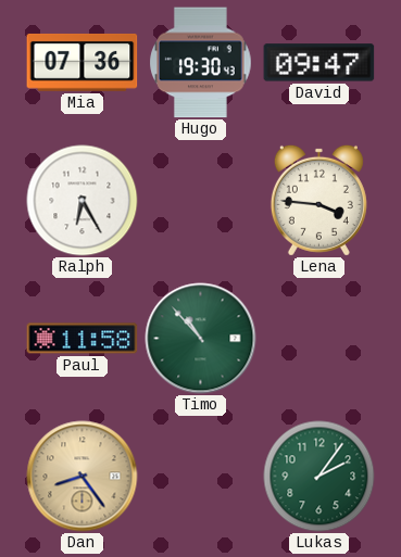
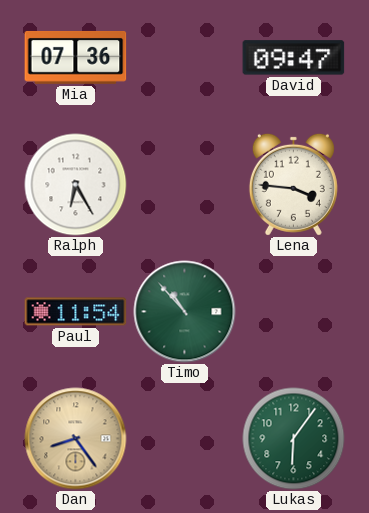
Hugo: 19:30 -> none (201, 63)
Paul: 11:58 -> 11:54 (76, 312)
Lukas: 2:06 -> 6:06 (294, 439)
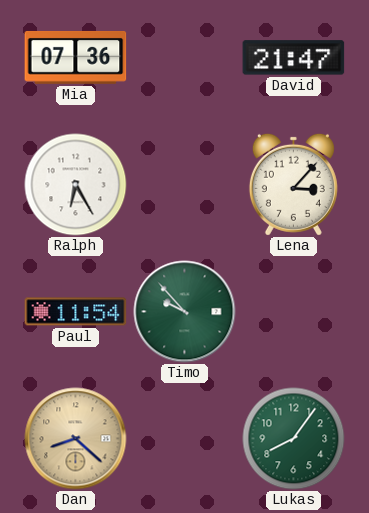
David: 09:47 -> 21:47 (294, 58)
Lena: 3:46 -> 3:07 (293, 184)
Timo: 10:53 -> 9:53 (185, 312)
Dan: 8:24 -> 8:22 (76, 439)
Lukas: 6:06 -> 8:06 (294, 439)
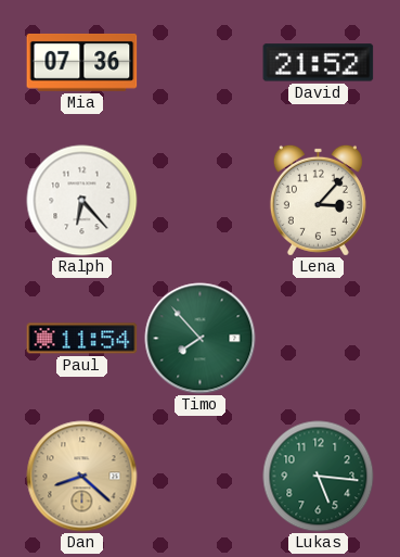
David: 21:47 -> 21:52 (319, 63)
Ralph: 6:25 -> 6:23 (82, 201)
Timo: 9:53 -> 7:53 (201, 339)
Lukas: 8:06 -> 5:16 (319, 477)
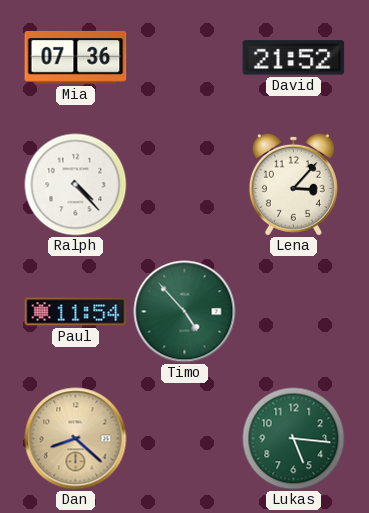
Ralph: 6:23 -> 4:23 (76, 185)
Timo: 7:53 -> 4:53 (185, 312)
